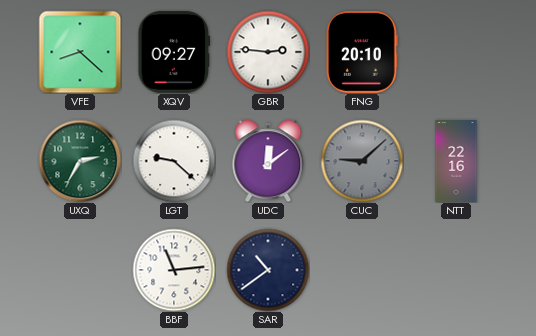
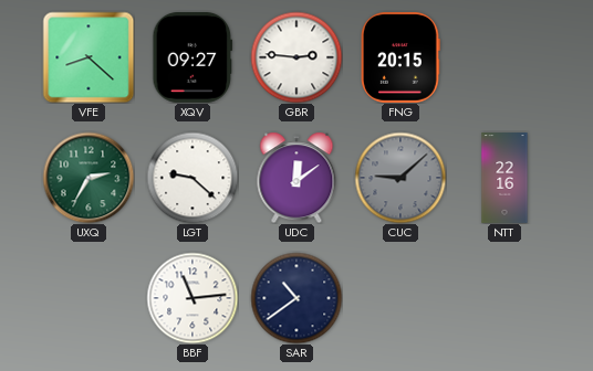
FNG: 20:10 -> 20:15 (400, 59)
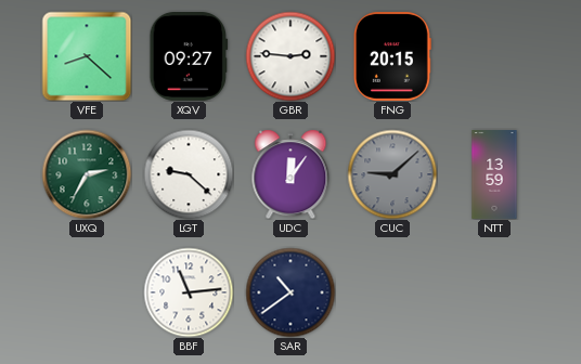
UDC: 12:09 -> 12:06 (290, 174)
NTT: 22:16 -> 13:59 (494, 174)
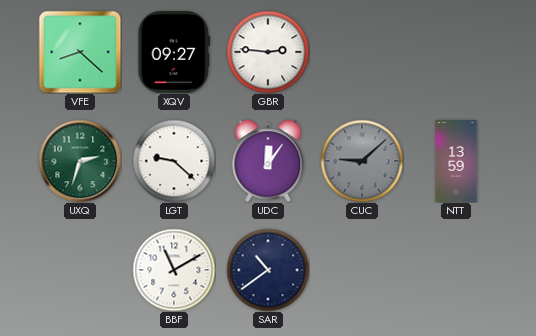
FNG: 20:15 -> none (392, 57)
UXQ: 2:35 -> 2:33 (80, 161)
BBF: 11:14 -> 11:10 (174, 270)
